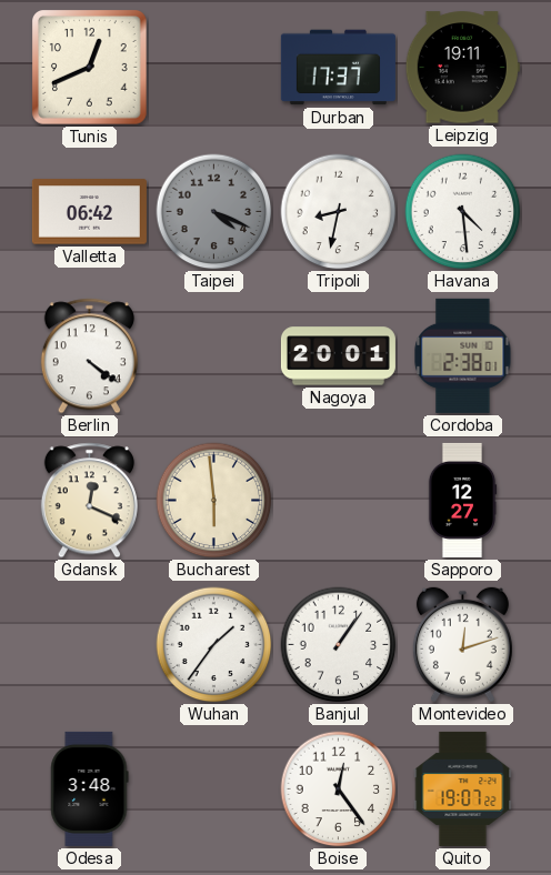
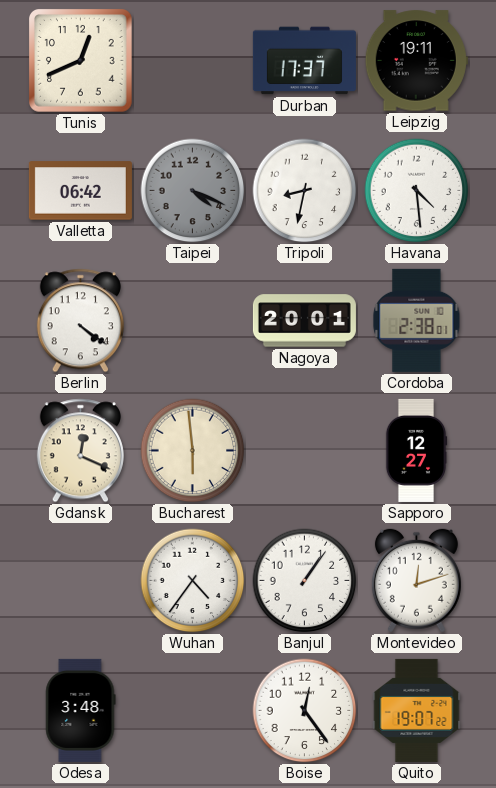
Wuhan: 1:36 -> 4:36 (193, 581)
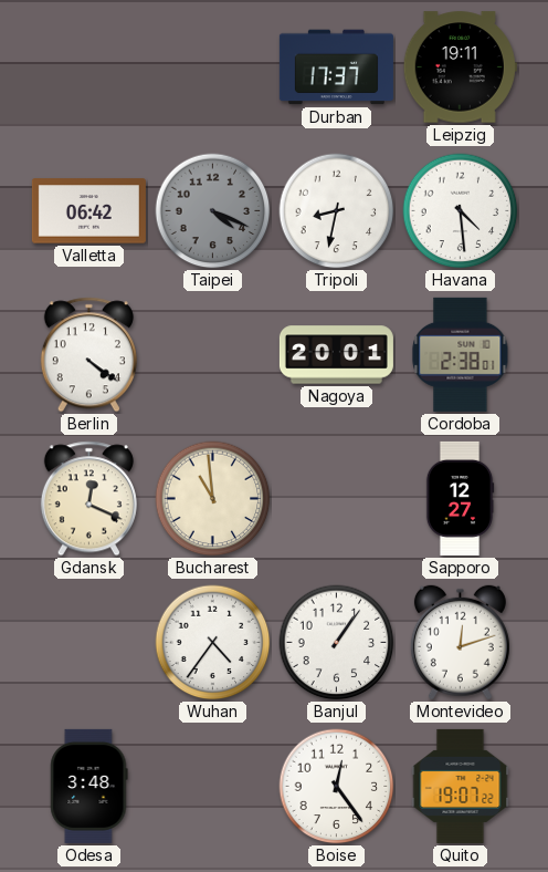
Tunis: 12:41 -> none (81, 61)
Bucharest: 5:59 -> 10:59 (213, 499)
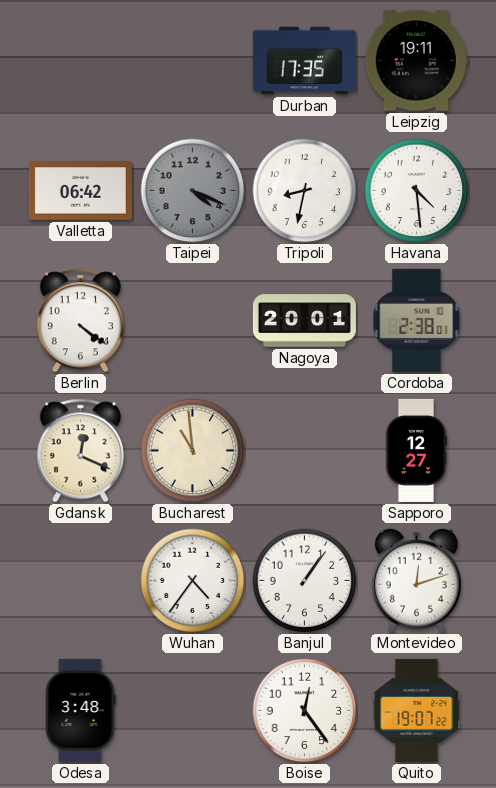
Durban: 17:37 -> 17:35 (304, 61)
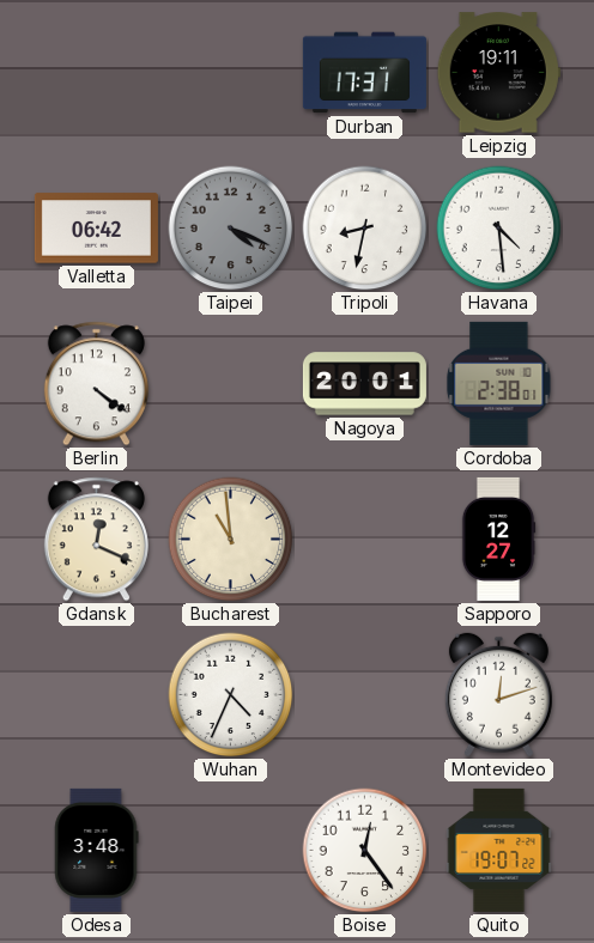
Durban: 17:35 -> 17:31 (364, 73)
Wuhan: 4:36 -> 4:34 (231, 695)
Banjul: 1:06 -> none (305, 581)
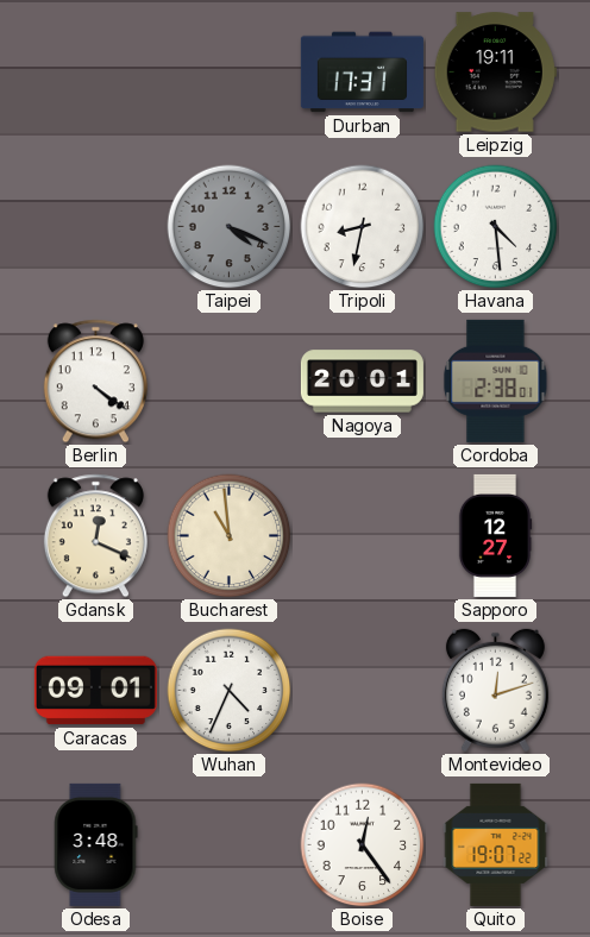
Valletta: 06:42 -> none (96, 229)
Caracas: none -> 09:01 (95, 691)
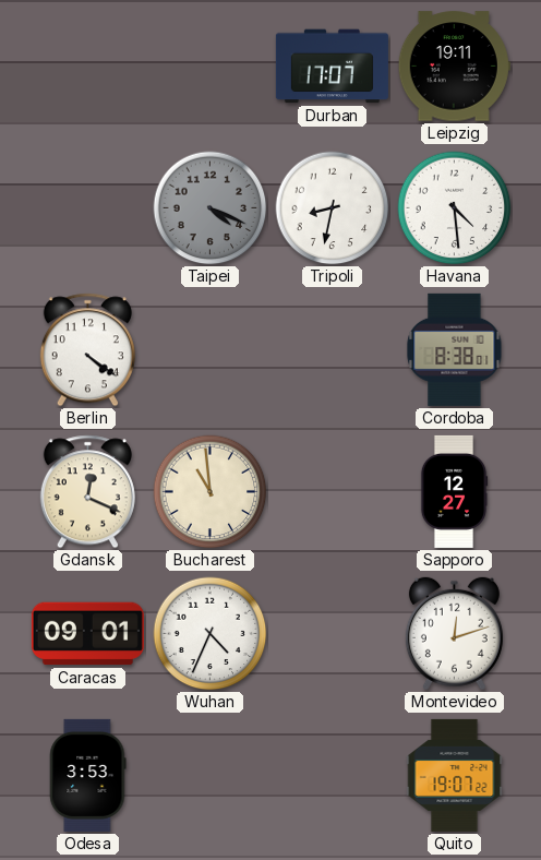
Durban: 17:31 -> 17:07 (332, 67)
Nagoya: 20:01 -> none (362, 382)
Cordoba: 2:38 -> 8:38 (455, 349)
Odesa: 3:48 -> 3:53 (88, 775)
Boise: 12:24 -> none (363, 845)
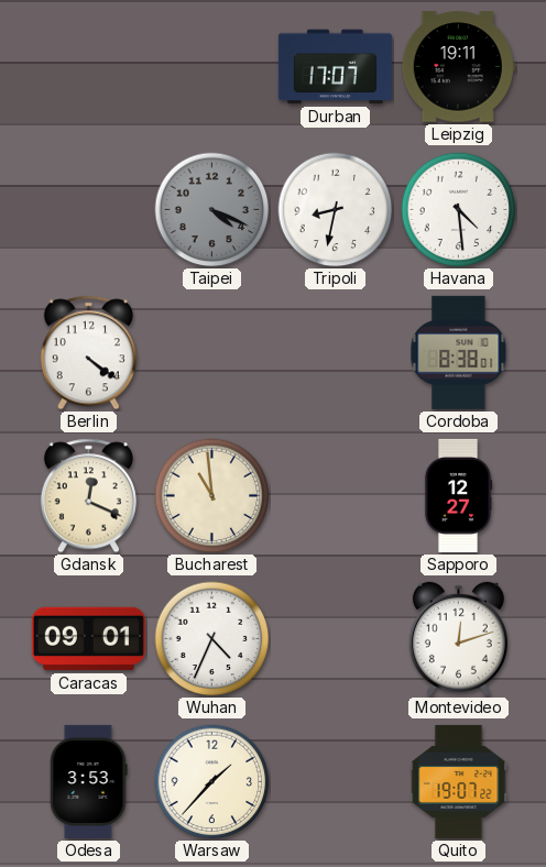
Warsaw: none -> 1:37 (212, 782)
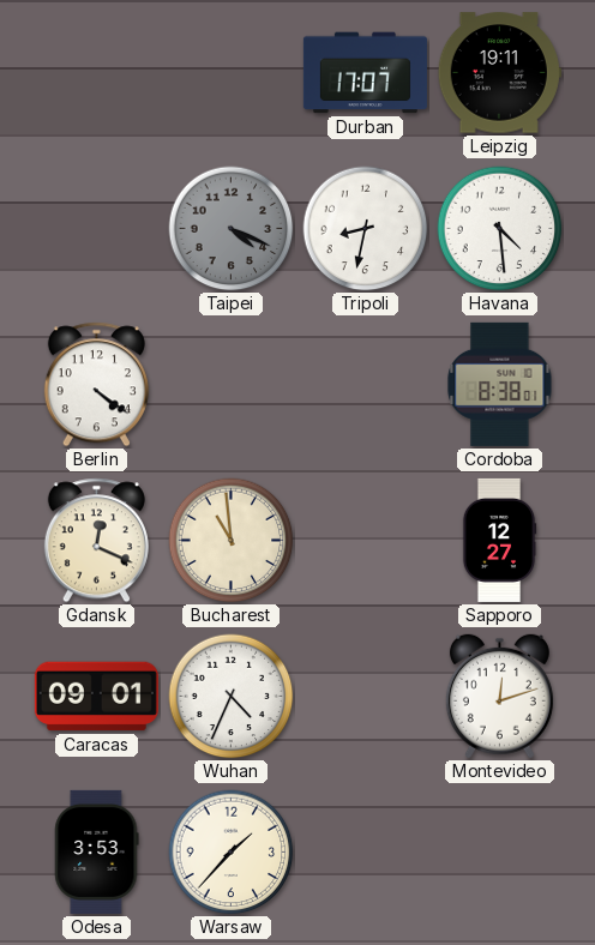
Quito: 19:07 -> none (459, 781)
